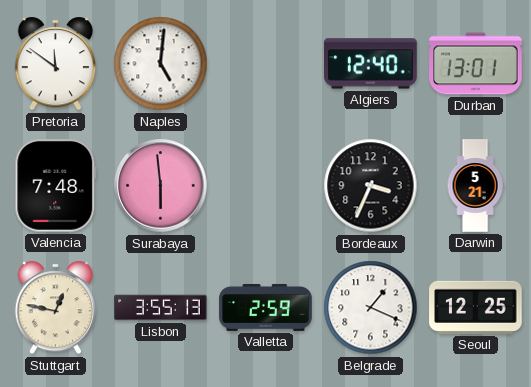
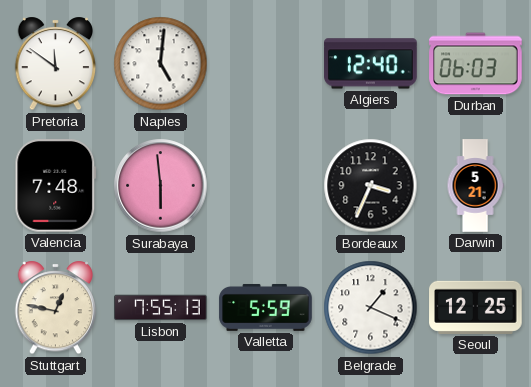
Durban: 13:01 -> 06:03 (476, 64)
Lisbon: 3:55 -> 7:55 (161, 308)
Valletta: 2:59 -> 5:59 (266, 307)
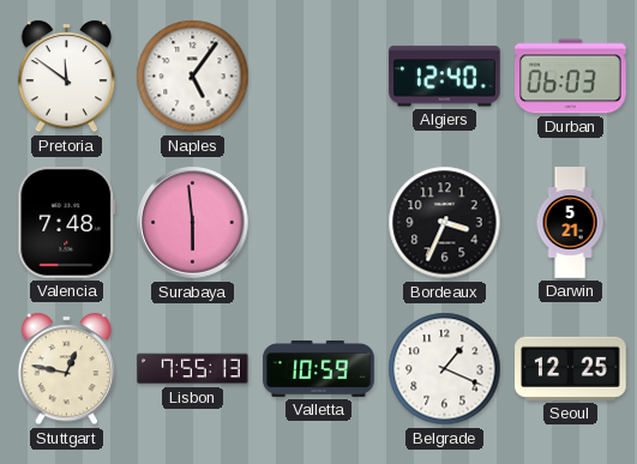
Naples: 5:01 -> 5:06 (193, 77)
Valletta: 5:59 -> 10:59 (319, 368)
